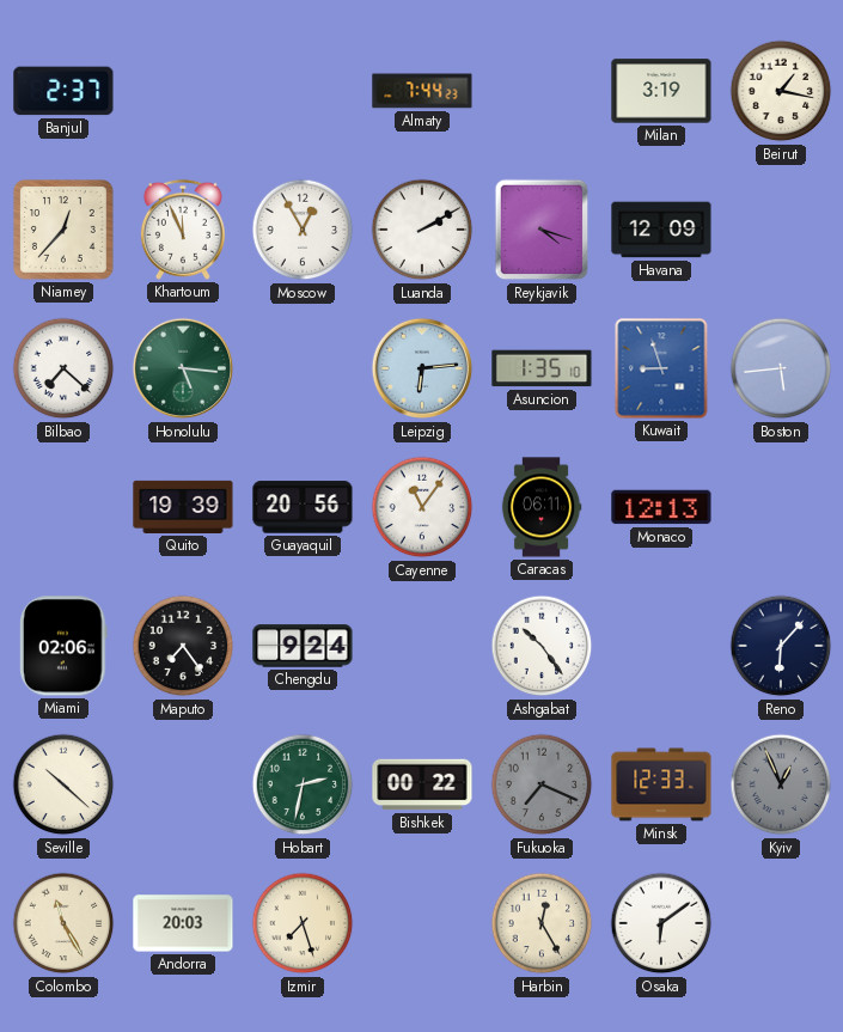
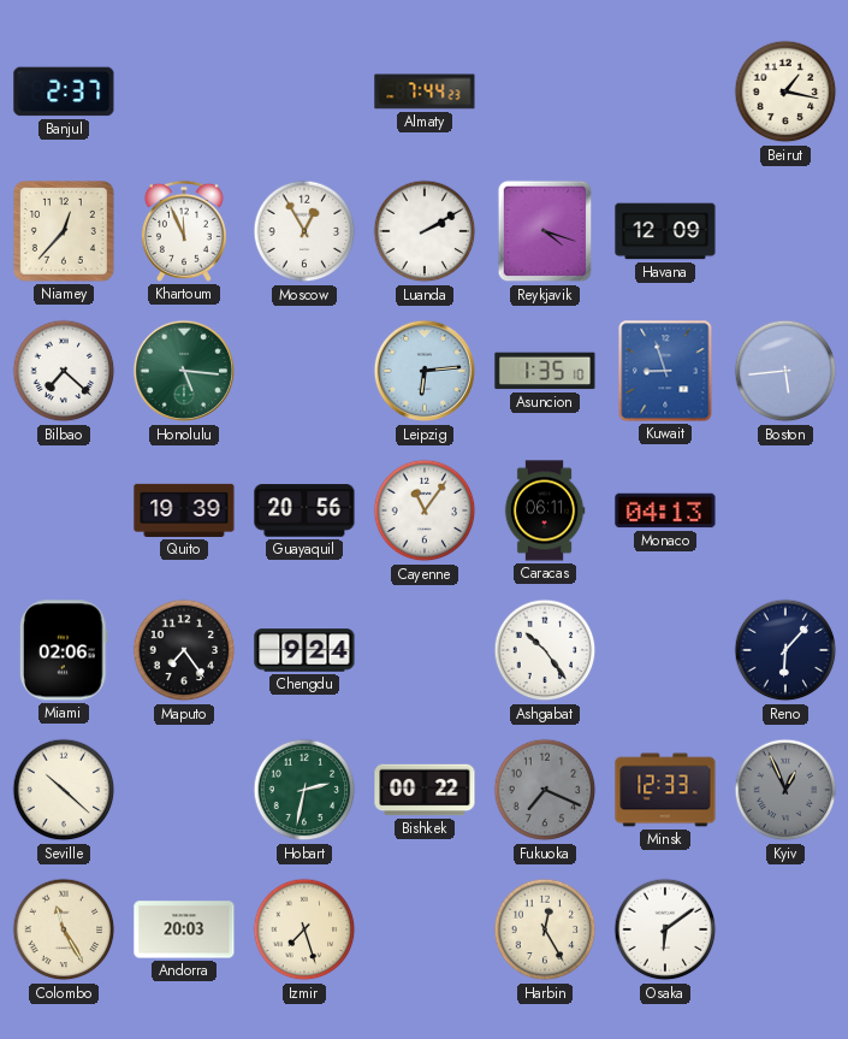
Milan: 3:19 -> none (661, 91)
Monaco: 12:13 -> 04:13 (665, 510)
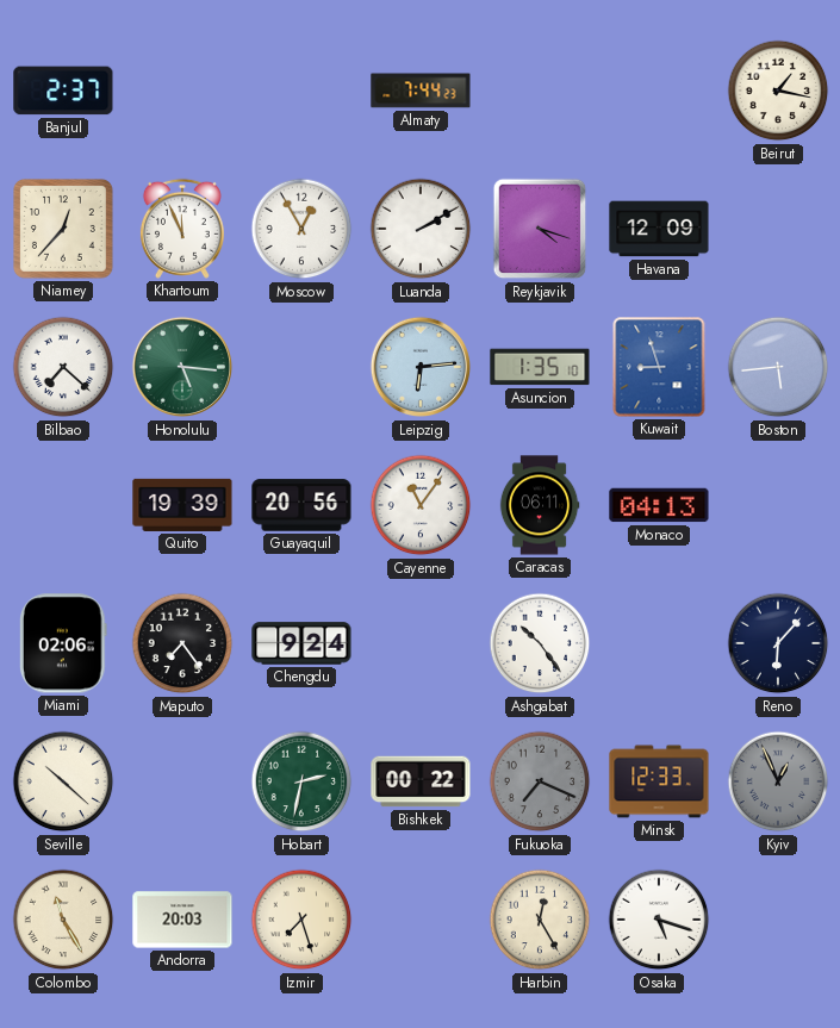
Osaka: 6:09 -> 5:18 (659, 920)
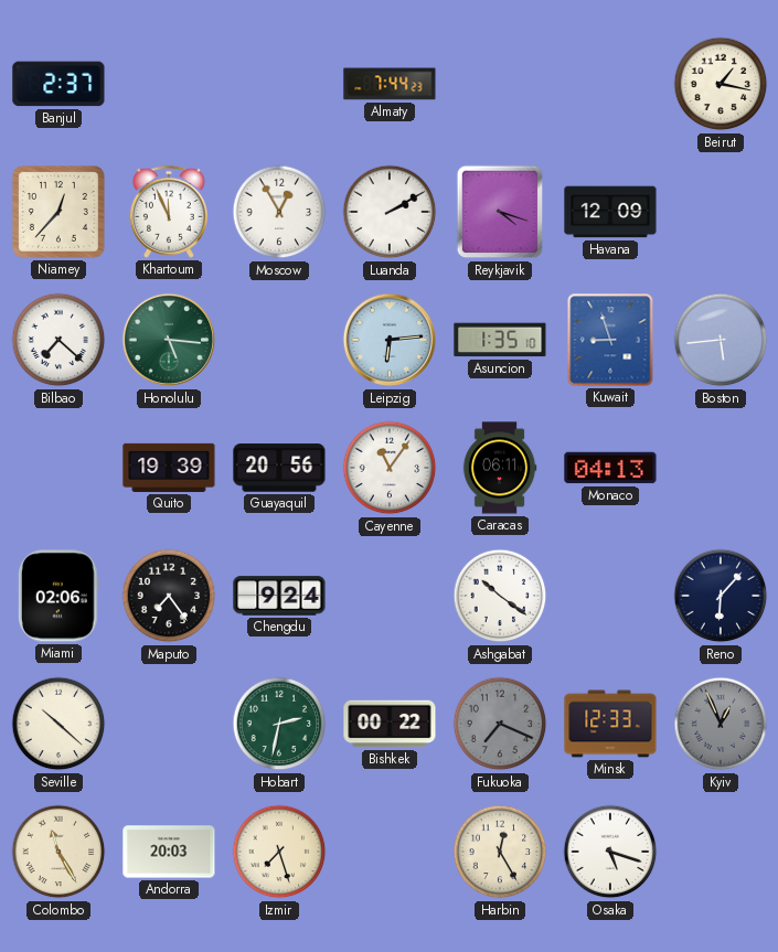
Ashgabat: 10:24 -> 10:21 (500, 596)
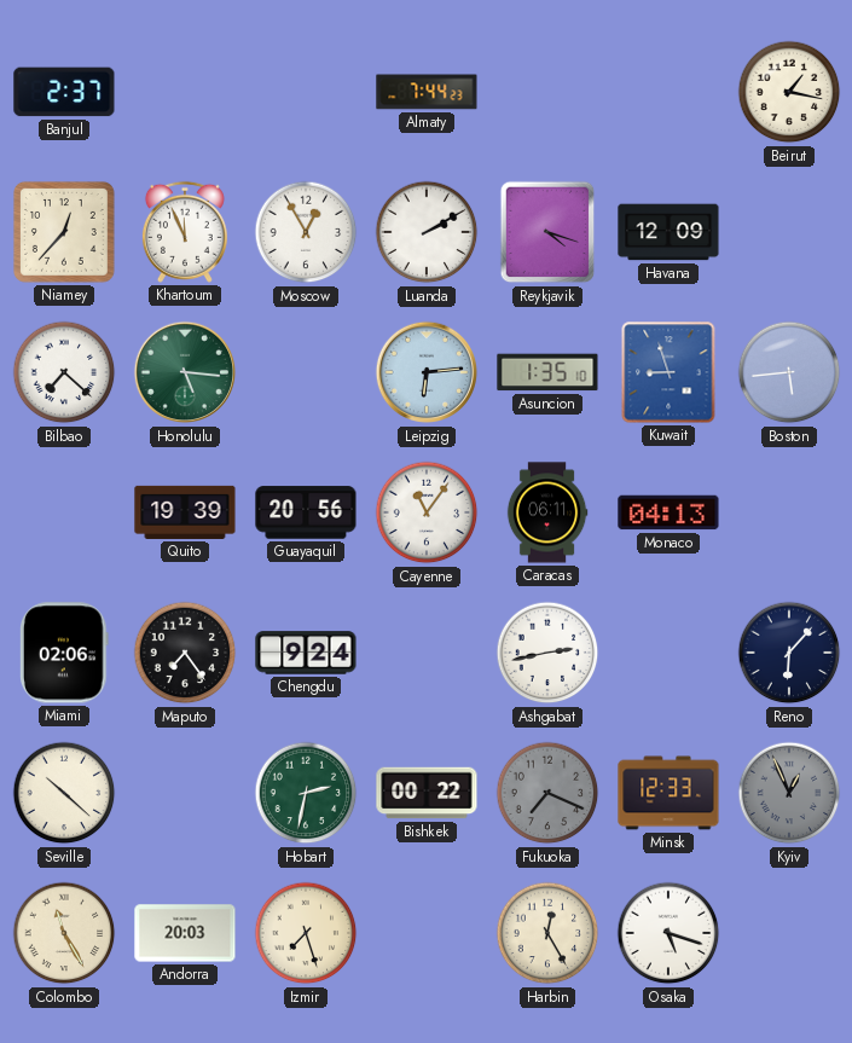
Ashgabat: 10:21 -> 2:43 (547, 653)
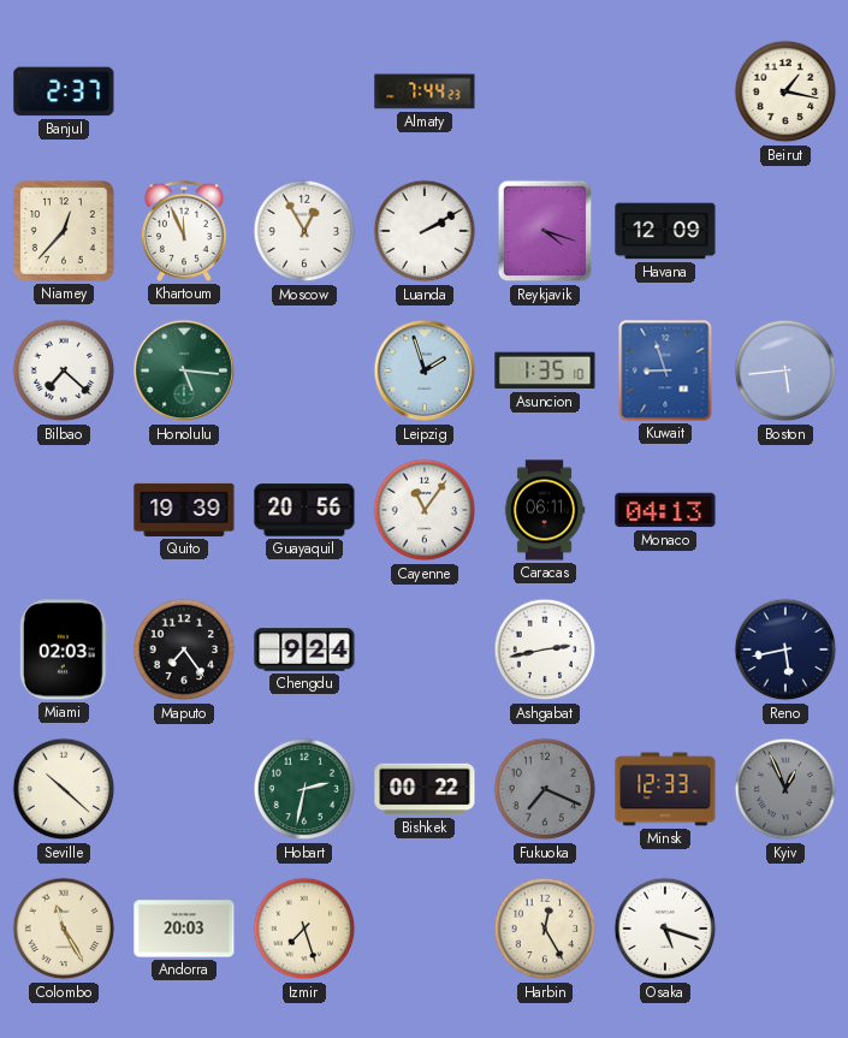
Leipzig: 6:14 -> 1:57 (425, 370)
Miami: 02:06 -> 02:03 (65, 650)
Reno: 6:07 -> 5:43 (785, 650)
